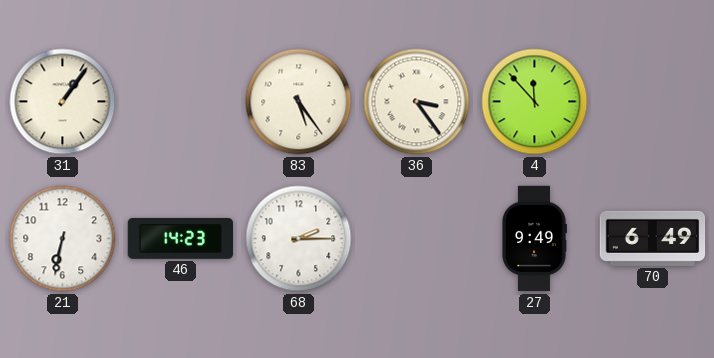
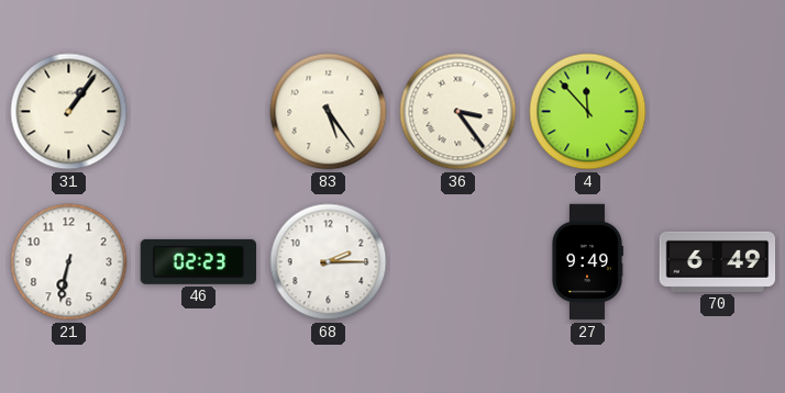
46: 14:23 -> 02:23 (199, 261)
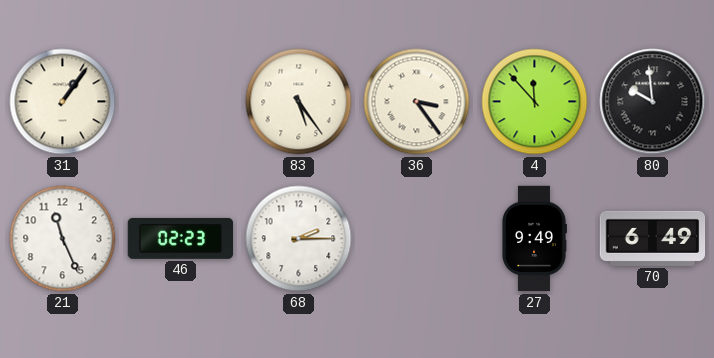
80: none -> 9:59 (653, 102)
21: 6:32 -> 11:26 (63, 239)
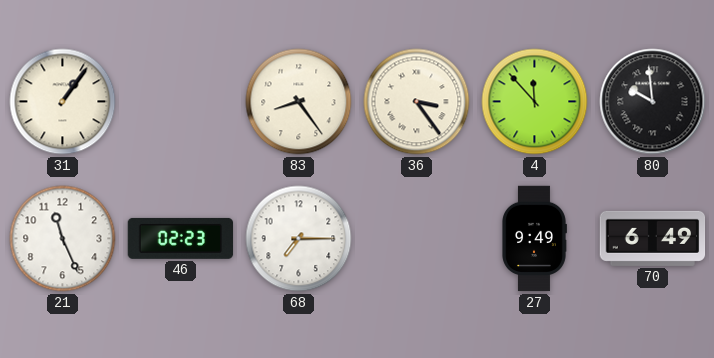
83: 5:24 -> 8:24 (299, 102)
68: 2:15 -> 7:15 (299, 239)
